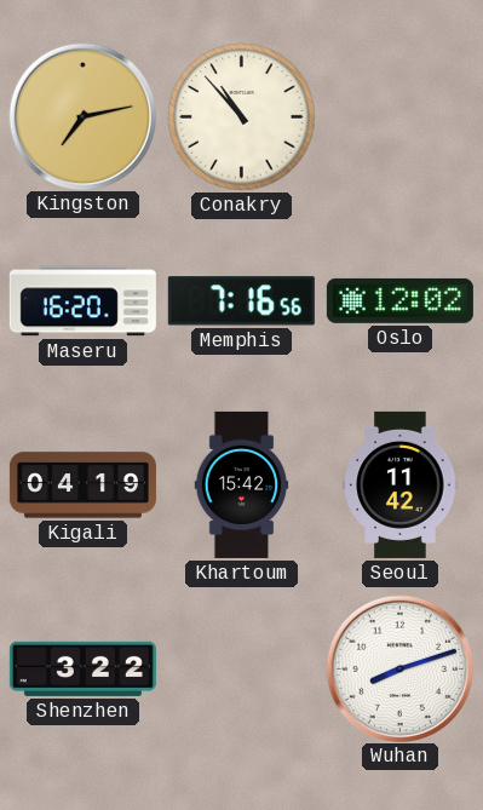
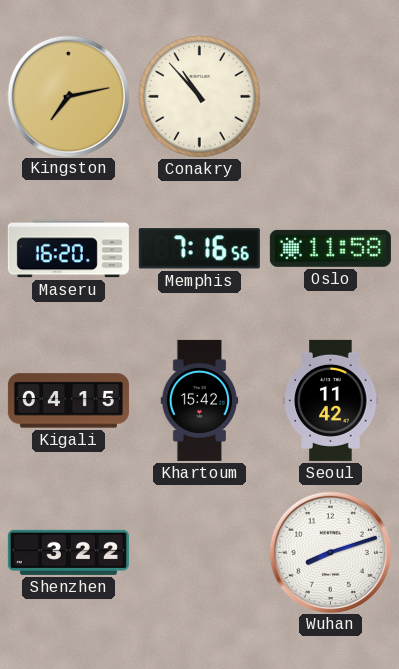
Oslo: 12:02 -> 11:58 (330, 248)
Kigali: 04:19 -> 04:15 (68, 401)
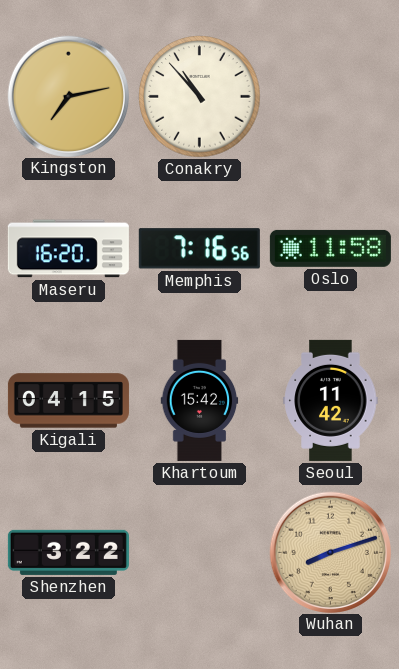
Wuhan dial: white -> champagne (330, 552)
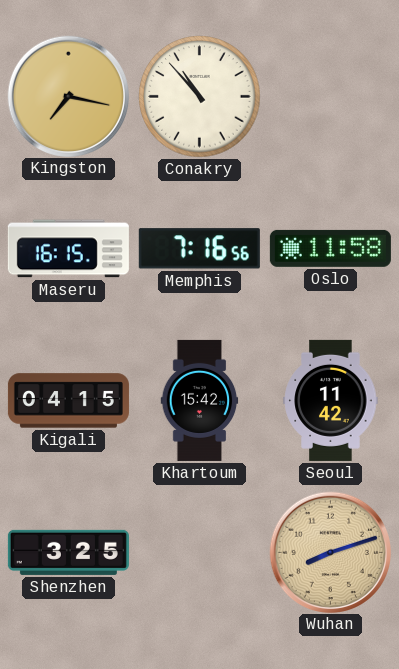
Kingston: 7:13 -> 7:17 (68, 96)
Maseru: 16:20 -> 16:15 (68, 249)
Shenzhen: 3:22 -> 3:25 (68, 552)
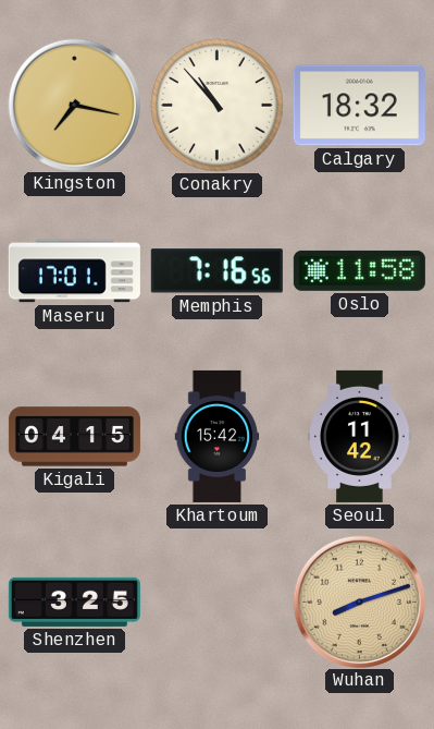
Calgary: none -> 18:32 (359, 106)
Maseru: 16:15 -> 17:01 (74, 271)
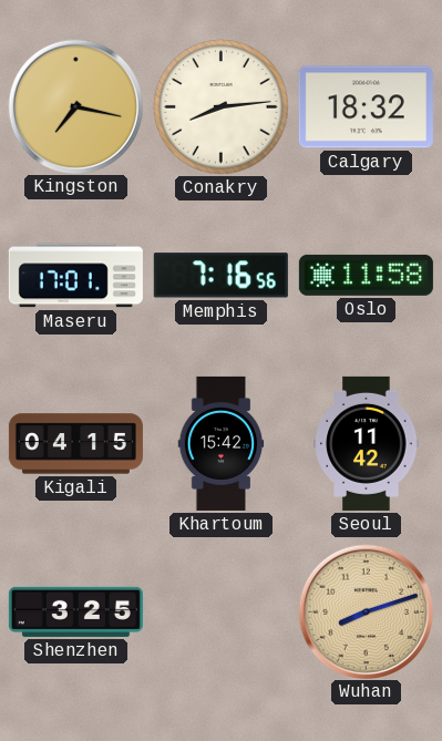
Conakry: 10:53 -> 8:14 (222, 107)
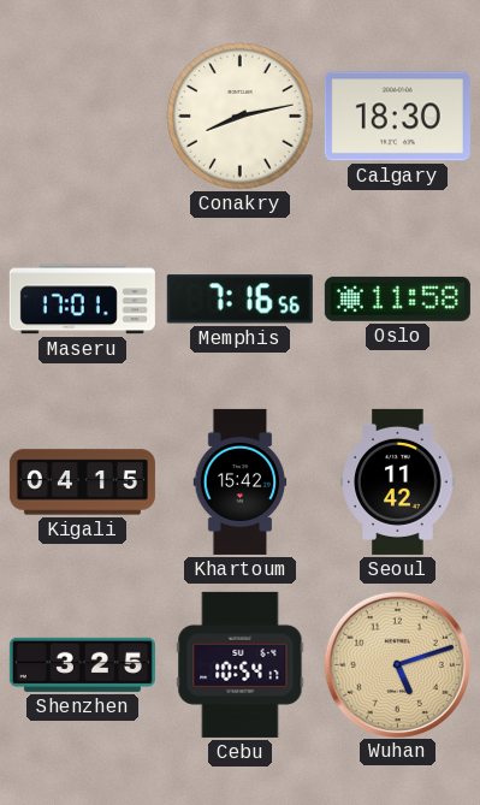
Kingston: 7:17 -> none (75, 106)
Conakry: 8:14 -> 8:13 (241, 117)
Calgary: 18:32 -> 18:30 (397, 117)
Cebu: none -> 10:54 (241, 664)
Wuhan: 8:12 -> 5:12 (397, 664)
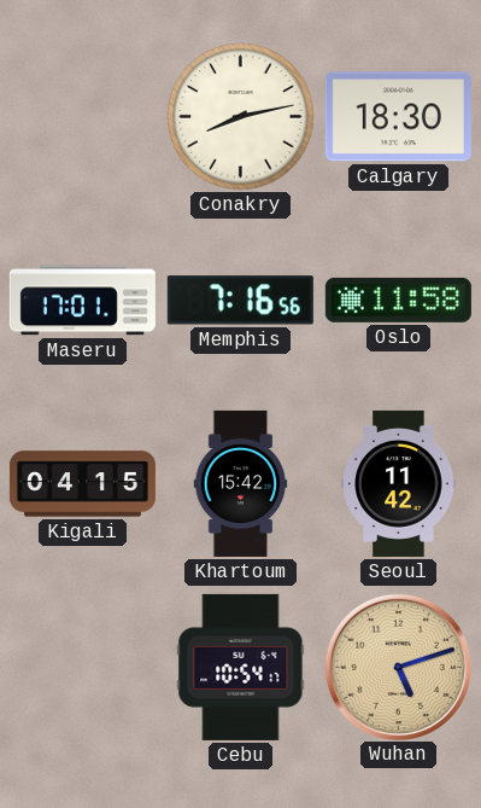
Shenzhen: 3:25 -> none (82, 664)
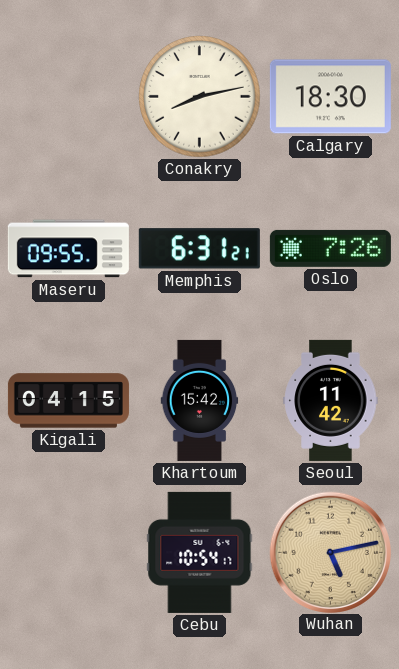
Maseru: 17:01 -> 09:55 (68, 249)
Memphis: 7:16 -> 6:31 (199, 249)
Oslo: 11:58 -> 7:26 (330, 248)
Wuhan: 5:12 -> 5:13 (330, 552)
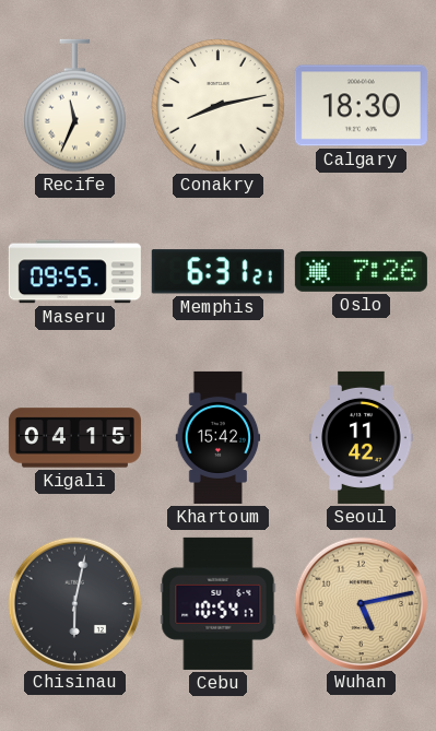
Recife: none -> 11:34 (75, 106)
Chisinau: none -> 6:02 (74, 603)
